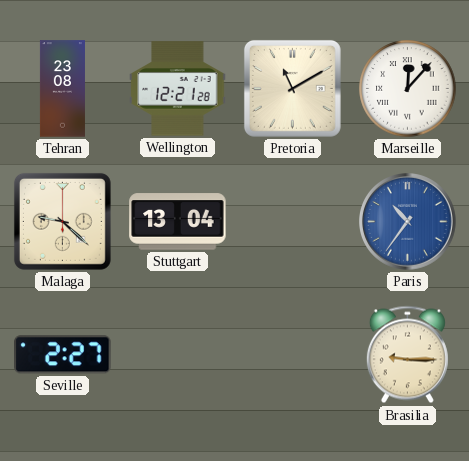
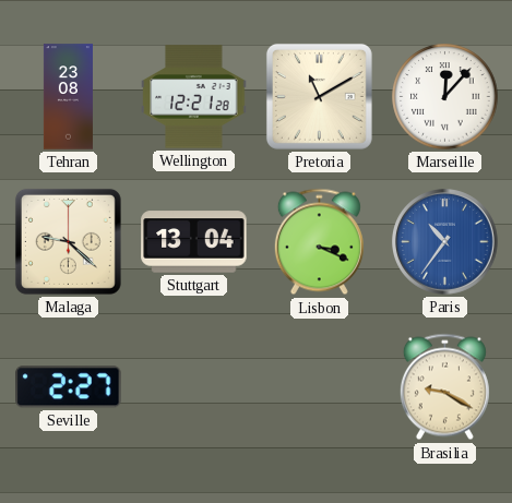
Lisbon: none -> 3:19 (319, 242)
Brasilia: 9:15 -> 9:20 (444, 387)
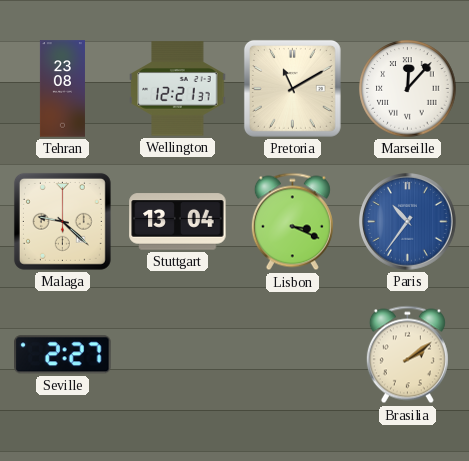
Wellington: 12:21:28 -> 12:21:37 (178, 89)
Brasilia: 9:20 -> 2:09 (407, 355)
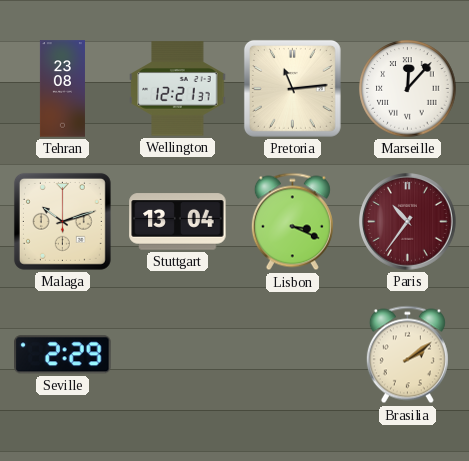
Pretoria: 11:10 -> 11:14 (292, 88)
Malaga: 9:22 -> 10:12 (62, 221)
Paris dial: blue -> burgundy (408, 222)
Seville: 2:27 -> 2:29 (63, 355)
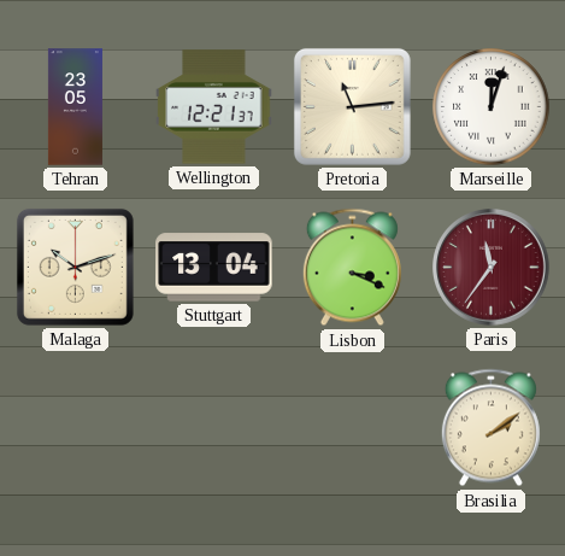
Tehran: 23:08 -> 23:05 (75, 107)
Marseille: 12:07 -> 12:03 (492, 107)
Paris: 10:36 -> 11:36 (492, 268)
Seville: 2:29 -> none (63, 355)
